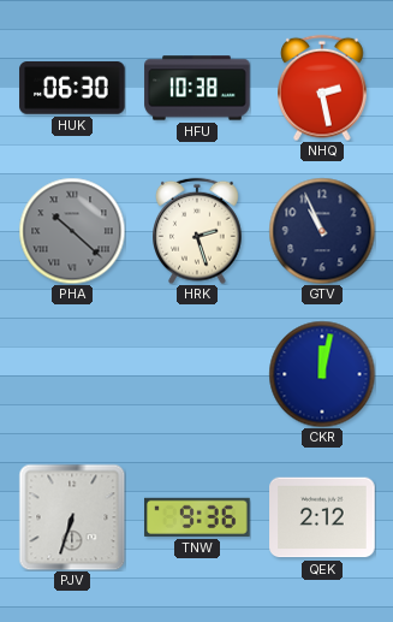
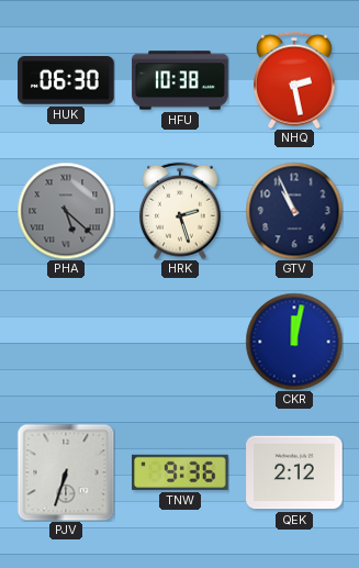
PHA: 10:22 -> 5:22 (66, 211)
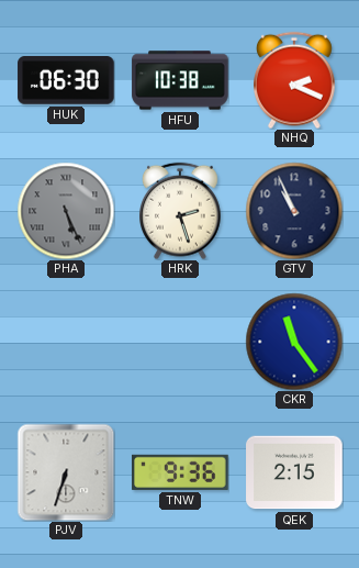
NHQ: 2:28 -> 2:19 (295, 80)
PHA: 5:22 -> 5:26 (66, 211)
CKR: 12:02 -> 11:24 (294, 342)
QEK: 2:12 -> 2:15 (294, 472)
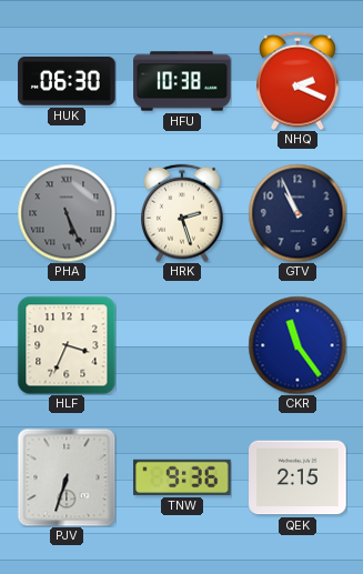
HLF: none -> 3:34 (67, 345)
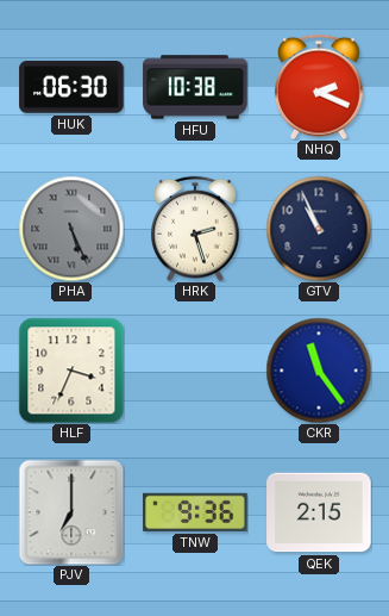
PJV: 6:33 -> 7:00 (71, 512)
